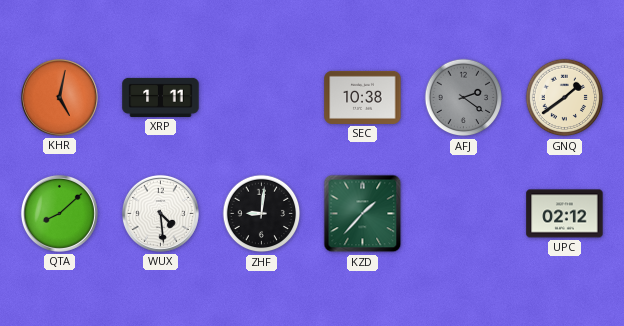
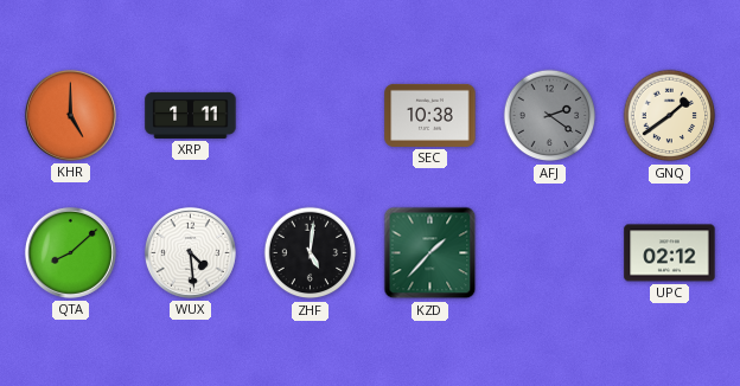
KHR: 5:02 -> 5:00 (70, 115)
ZHF: 9:01 -> 5:01 (311, 253)
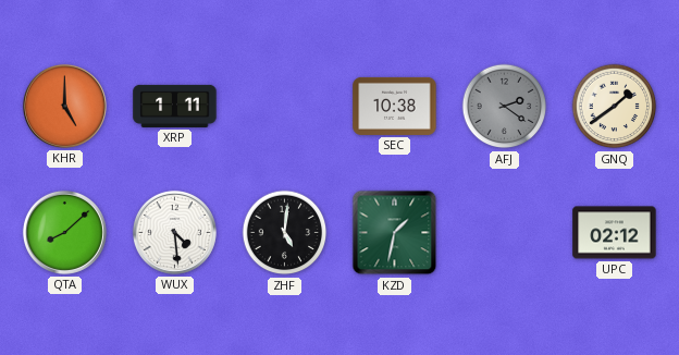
KZD: 1:37 -> 1:32 (395, 233)
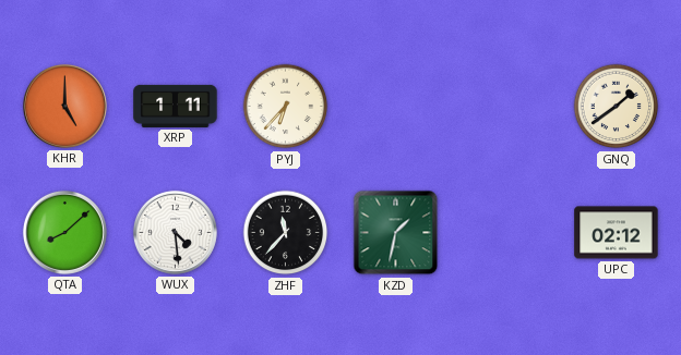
PYJ: none -> 6:37 (286, 107)
SEC: 10:38 -> none (395, 106)
AFJ: 2:21 -> none (505, 107)
ZHF: 5:01 -> 11:37 (286, 233)
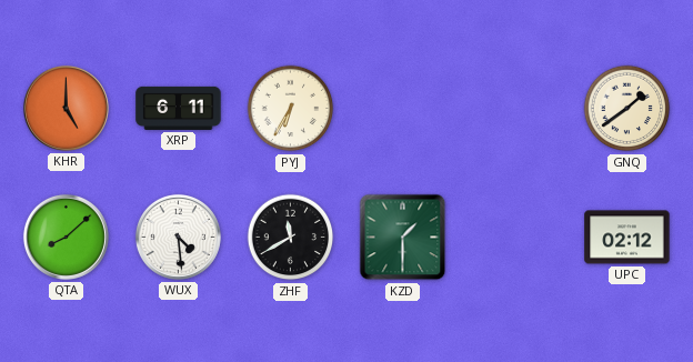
XRP: 1:11 -> 6:11 (179, 108)
PYJ: 6:37 -> 6:35 (291, 109)
ZHF: 11:37 -> 11:40 (291, 238)
KZD: 1:32 -> 1:30 (403, 238)
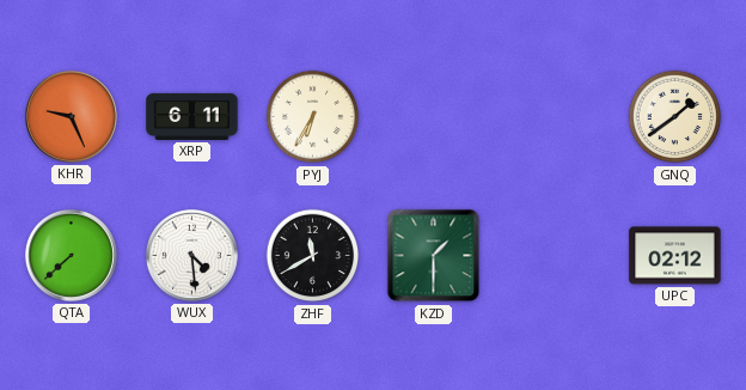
KHR: 5:00 -> 9:26 (71, 116)
QTA: 8:08 -> 7:38 (71, 255)
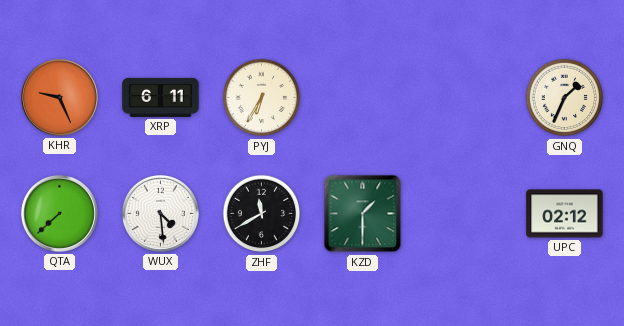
GNQ: 1:39 -> 1:34 (565, 98)
